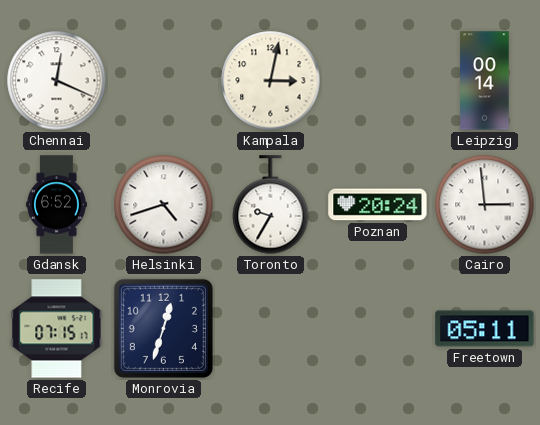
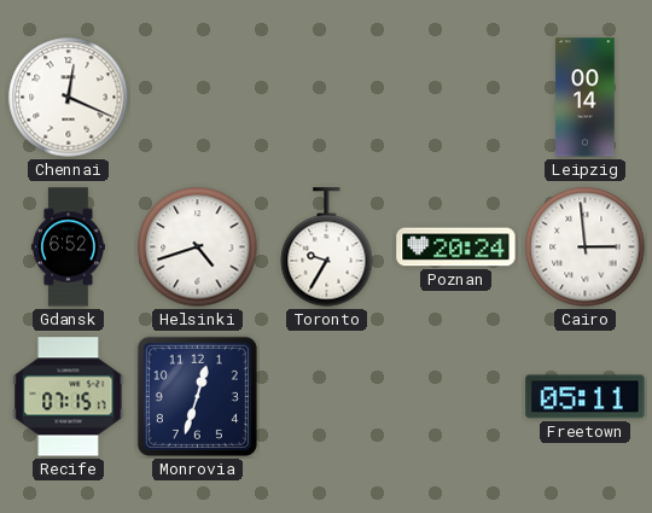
Kampala: 3:02 -> none (271, 81)
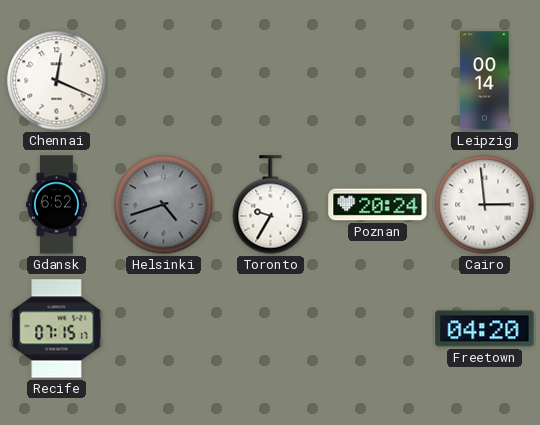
Helsinki dial: white -> grey (164, 205)
Monrovia: 12:33 -> none (197, 396)
Freetown: 05:11 -> 04:20 (485, 329)
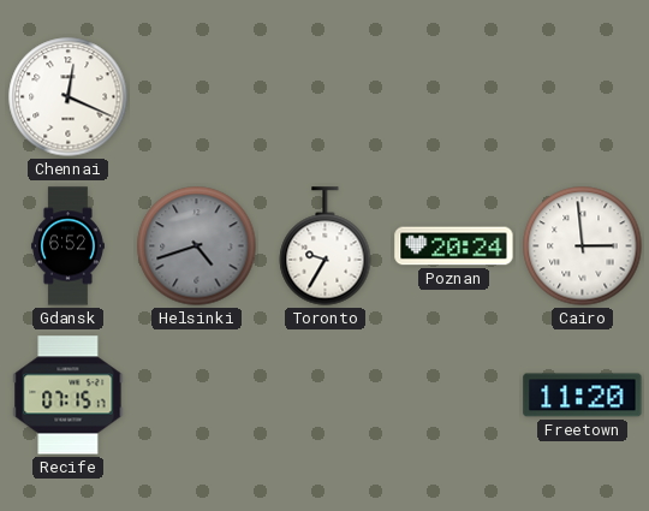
Leipzig: 00:14 -> none (485, 81)
Freetown: 04:20 -> 11:20 (583, 396)
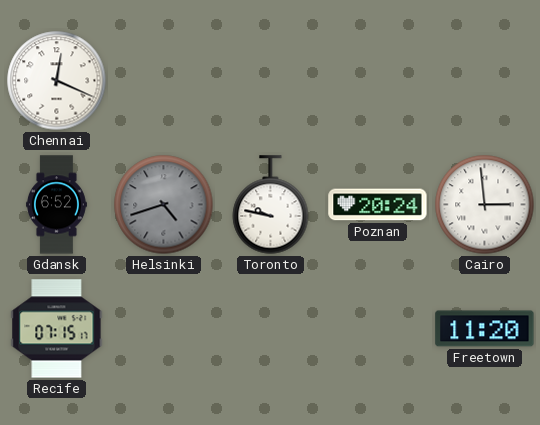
Toronto: 9:35 -> 9:47 (271, 205)
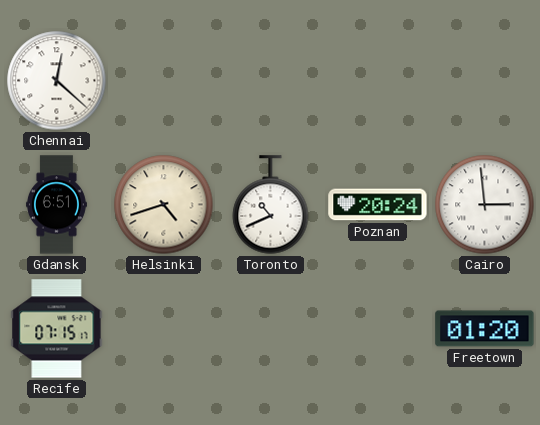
Chennai: 12:19 -> 12:22 (57, 81)
Gdansk: 6:52 -> 6:51 (56, 205)
Helsinki dial: grey -> cream (164, 205)
Toronto: 9:47 -> 10:41 (271, 205)
Freetown: 11:20 -> 01:20 (485, 329)
